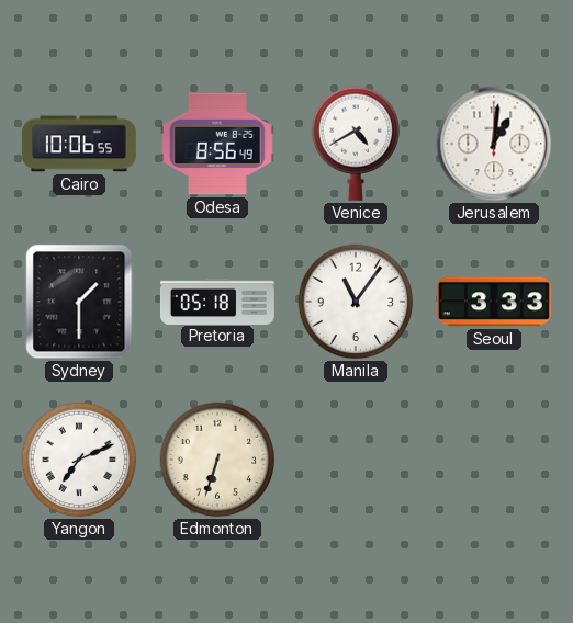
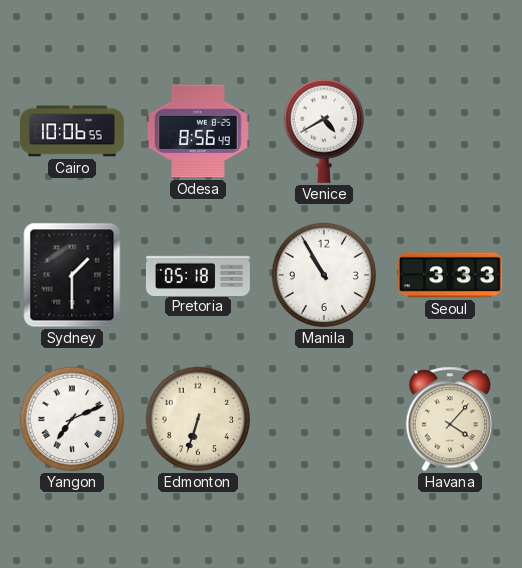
Jerusalem: 1:01 -> none (494, 144)
Manila: 11:06 -> 10:55 (324, 275)
Havana: none -> 4:07 (450, 419)
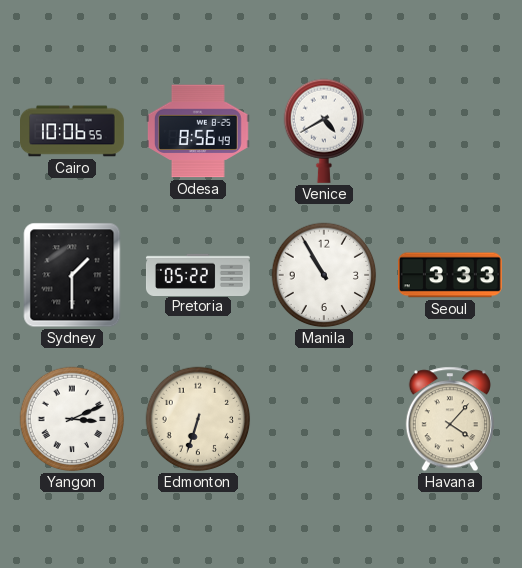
Pretoria: 05:18 -> 05:22 (198, 274)
Yangon: 7:11 -> 3:11 (72, 419)
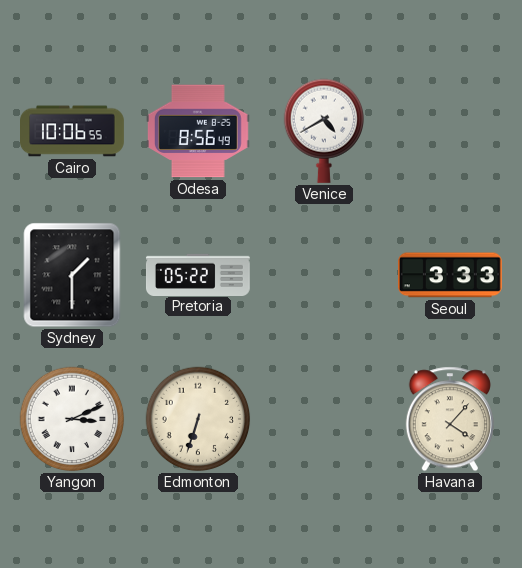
Manila: 10:55 -> none (324, 275)
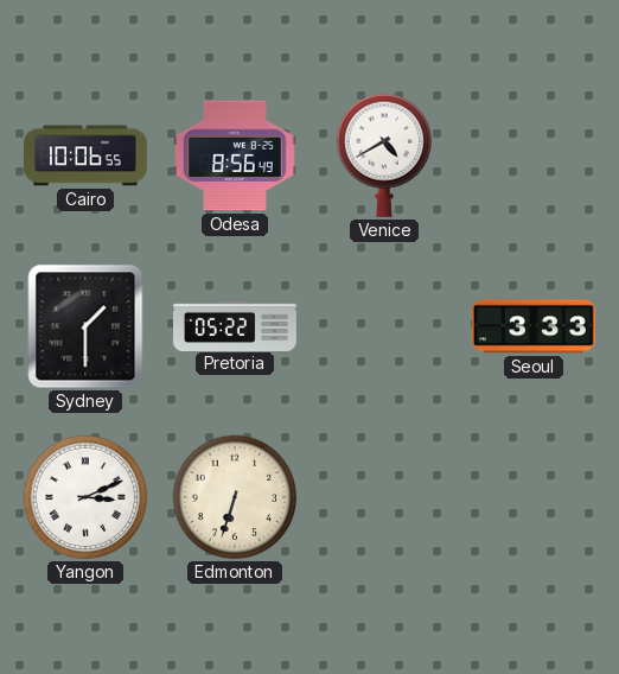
Havana: 4:07 -> none (450, 419)
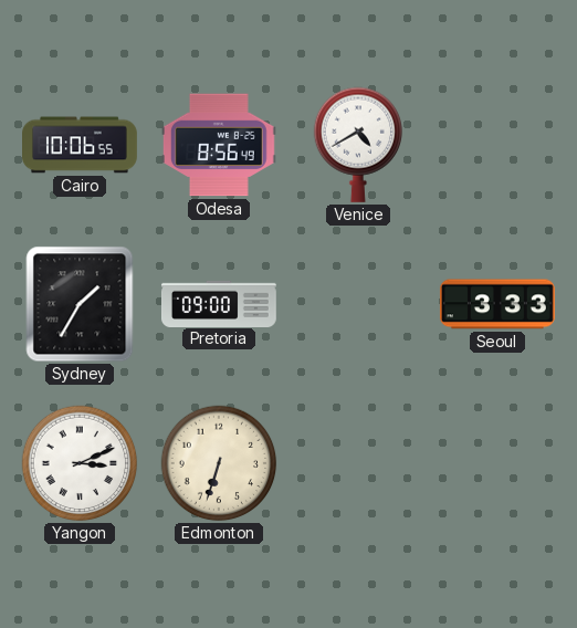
Sydney: 1:30 -> 1:35 (80, 304)
Pretoria: 05:22 -> 09:00 (219, 303)
